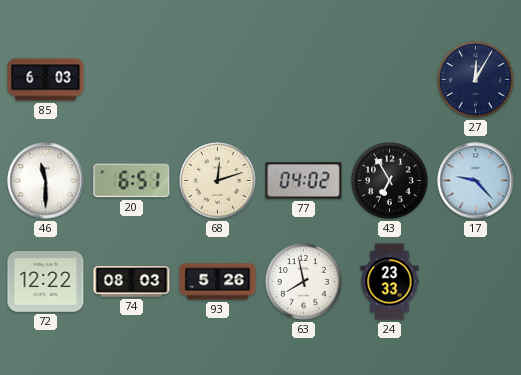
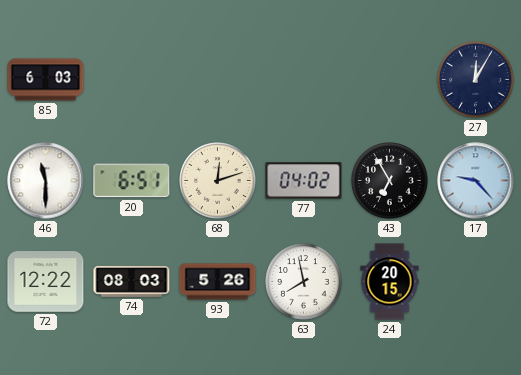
24: 23:33 -> 20:15 (390, 282)
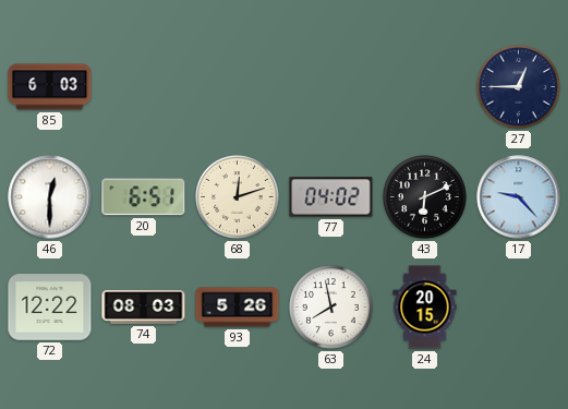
27: 12:05 -> 12:45 (519, 87)
46: 11:30 -> 12:30 (50, 197)
43: 6:55 -> 6:11 (425, 197)
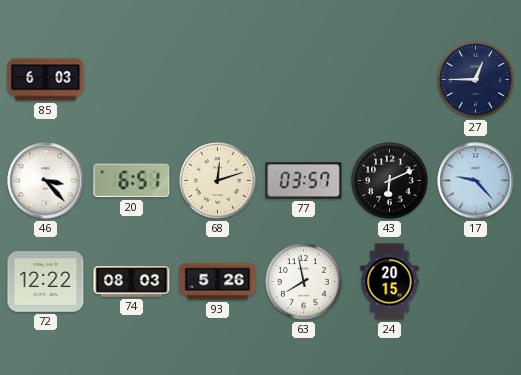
46: 12:30 -> 3:23 (46, 181)
77: 04:02 -> 03:57 (304, 181)
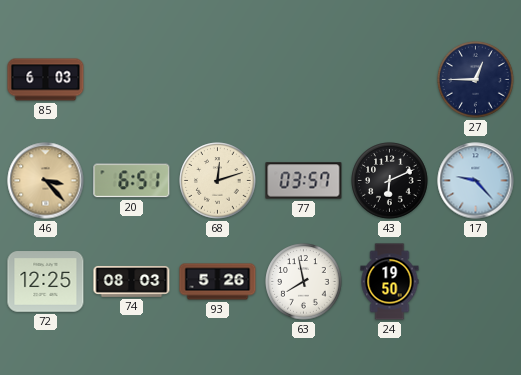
46 dial: white -> champagne (46, 181)
72: 12:22 -> 12:25 (46, 282)
24: 20:15 -> 19:50 (390, 282)
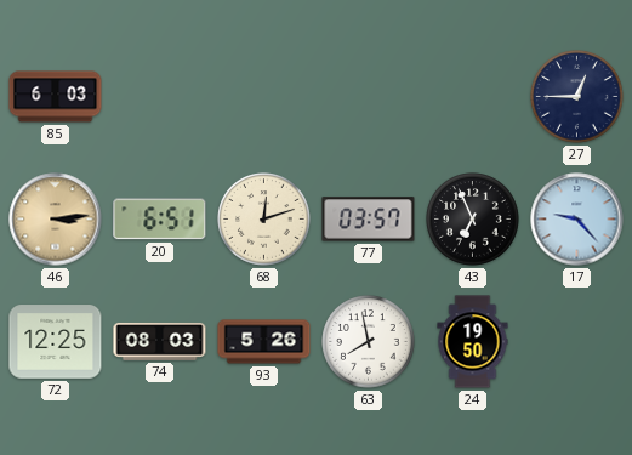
46: 3:23 -> 3:14 (56, 220)
43: 6:11 -> 6:56 (473, 220)
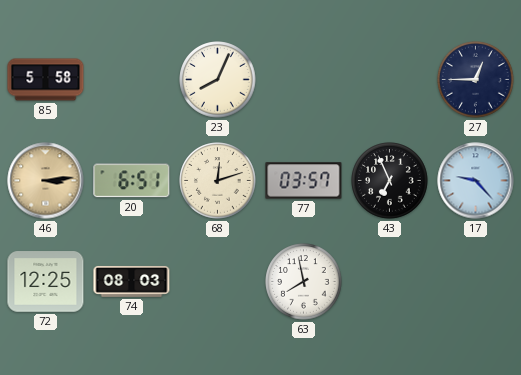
85: 6:03 -> 5:58 (46, 80)
23: none -> 8:04 (218, 80)
93: 5:26 -> none (264, 342)
24: 19:50 -> none (473, 342)
